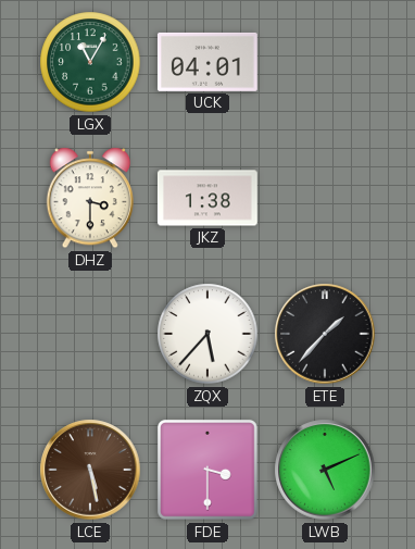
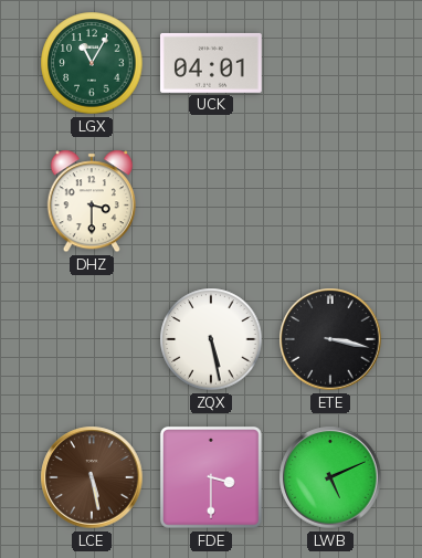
JKZ: 1:38 -> none (207, 198)
ZQX: 5:37 -> 5:28 (211, 339)
ETE: 1:37 -> 3:17 (330, 339)
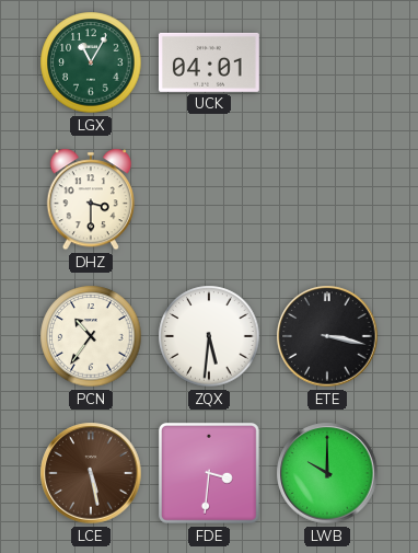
PCN: none -> 10:36 (91, 336)
ZQX: 5:28 -> 5:31 (209, 336)
FDE: 3:30 -> 3:31 (209, 473)
LWB: 5:11 -> 10:00 (327, 473)
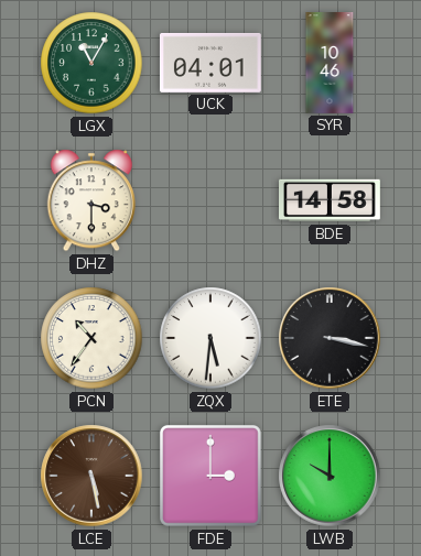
SYR: none -> 10:46 (330, 64)
BDE: none -> 14:58 (331, 200)
FDE: 3:31 -> 3:00 (210, 476)
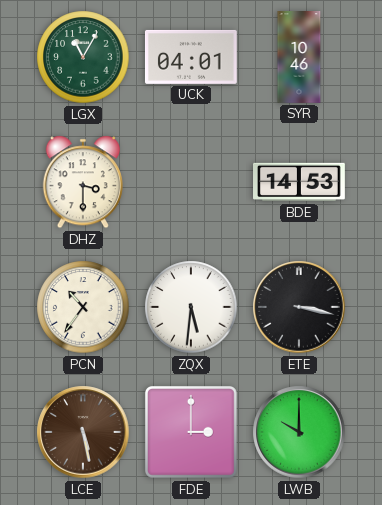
BDE: 14:58 -> 14:53 (300, 182)
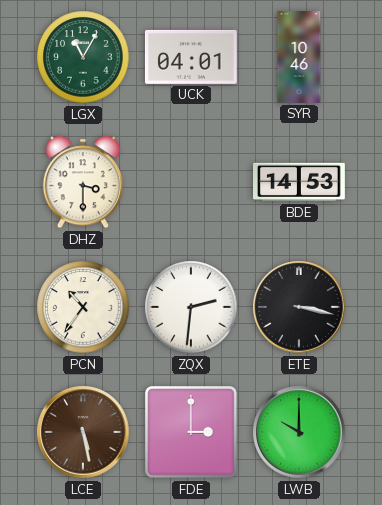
ZQX: 5:31 -> 2:31 (191, 307)
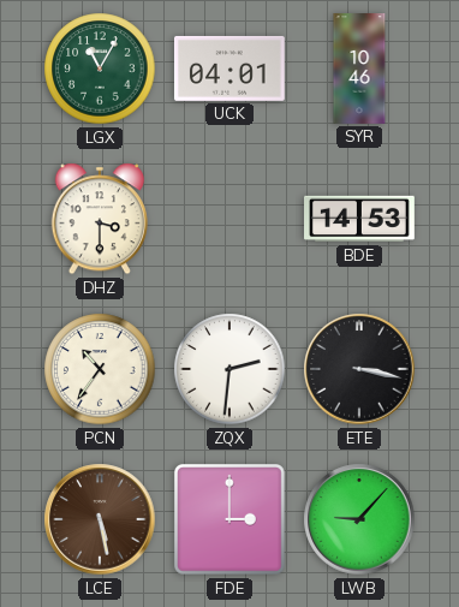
LWB: 10:00 -> 9:07 (359, 519)
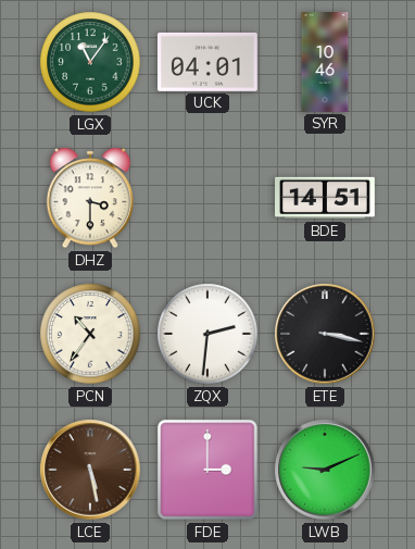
LGX: 11:05 -> 11:06 (90, 62)
BDE: 14:53 -> 14:51 (326, 198)
LWB: 9:07 -> 9:11 (325, 470)
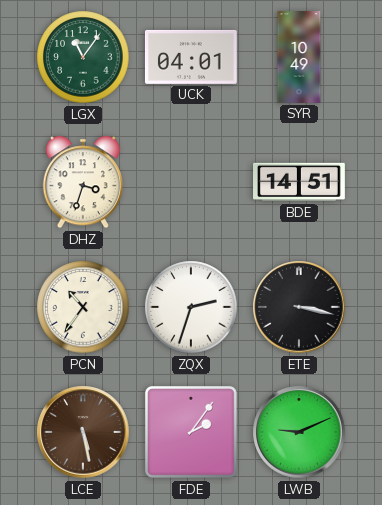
SYR: 10:46 -> 10:49 (299, 58)
DHZ: 3:30 -> 3:33 (83, 182)
ZQX: 2:31 -> 2:33 (191, 307)
FDE: 3:00 -> 2:06 (191, 432)
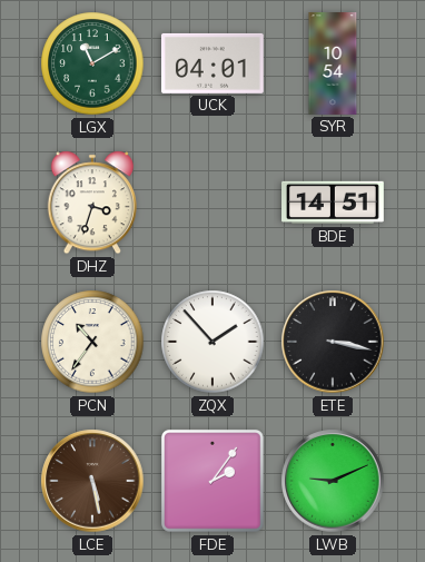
LGX: 11:06 -> 11:10 (92, 63)
SYR: 10:49 -> 10:54 (333, 65)
ZQX: 2:33 -> 1:53 (212, 342)
